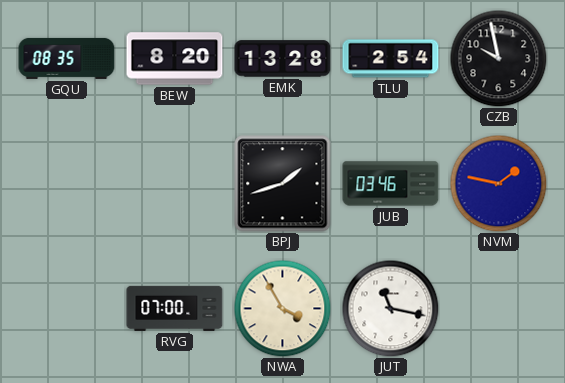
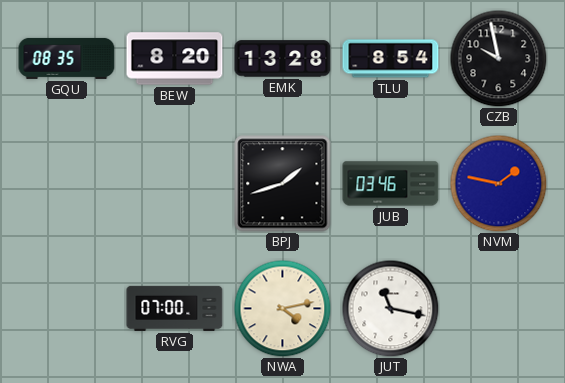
TLU: 2:54 -> 8:54 (391, 59)
NWA: 3:55 -> 4:13 (282, 308)
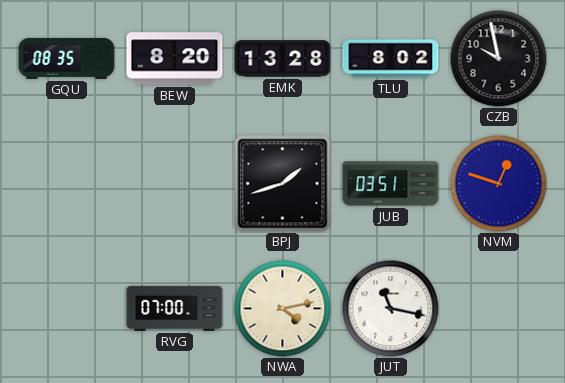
TLU: 8:54 -> 8:02 (391, 59)
JUB: 03:46 -> 03:51 (391, 184)
NVM: 1:47 -> 12:48 (498, 183)
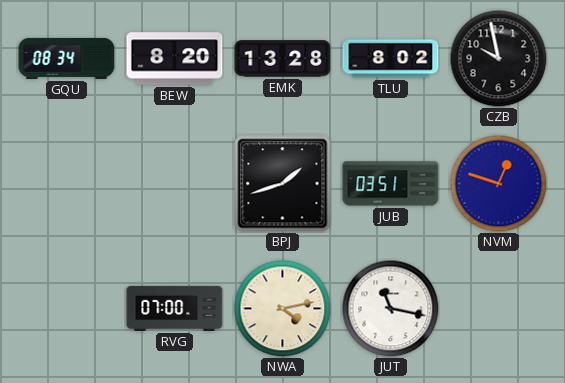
GQU: 08:35 -> 08:34 (67, 58)
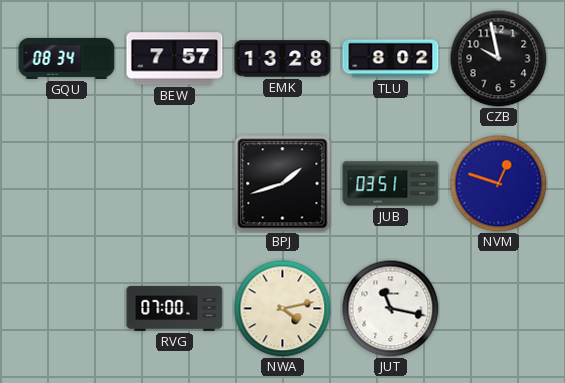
BEW: 8:20 -> 7:57 (175, 59)
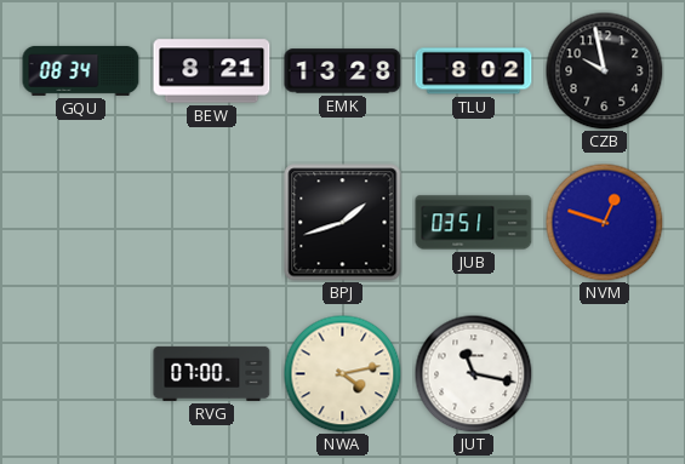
BEW: 7:57 -> 8:21 (212, 71)
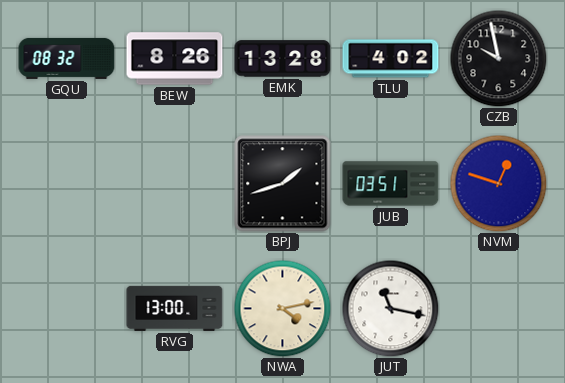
GQU: 08:34 -> 08:32 (67, 58)
BEW: 8:21 -> 8:26 (175, 59)
TLU: 8:02 -> 4:02 (391, 59)
RVG: 07:00 -> 13:00 (175, 308)
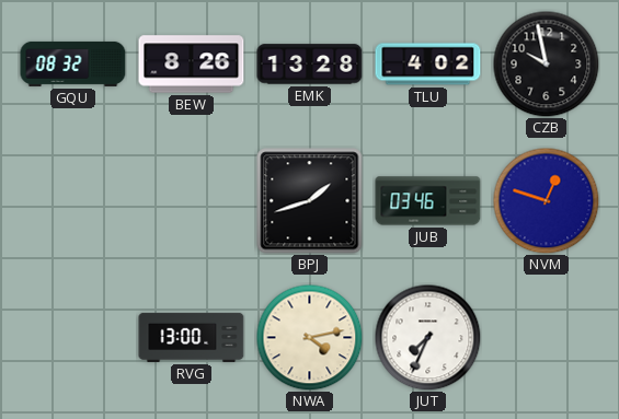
JUB: 03:51 -> 03:46 (428, 201)
JUT: 11:17 -> 7:34 (427, 337)
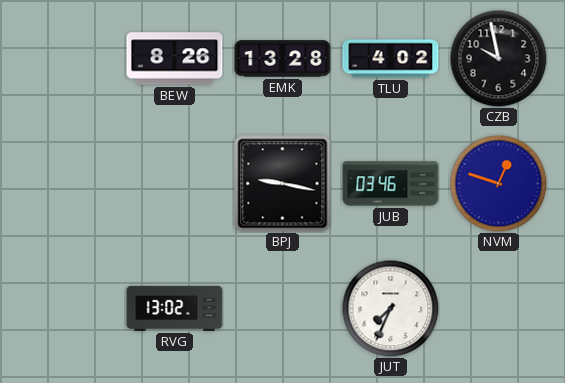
GQU: 08:32 -> none (73, 63)
BPJ: 1:42 -> 9:17 (283, 184)
RVG: 13:00 -> 13:02 (175, 308)
NWA: 4:13 -> none (309, 337)
